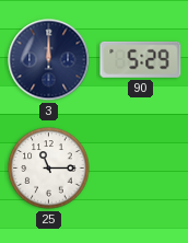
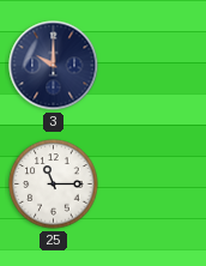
3: 12:00 -> 10:00 (54, 66)
90: 5:29 -> none (141, 59)
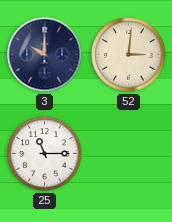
52: none -> 3:01 (129, 55)
